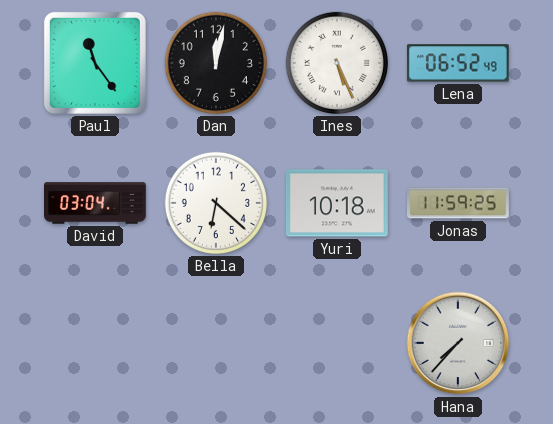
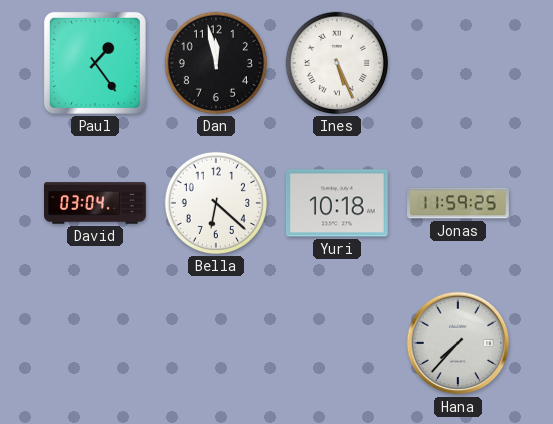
Paul: 11:24 -> 1:24 (95, 63)
Dan: 12:02 -> 11:58 (216, 63)
Lena: 06:52 -> none (458, 63)
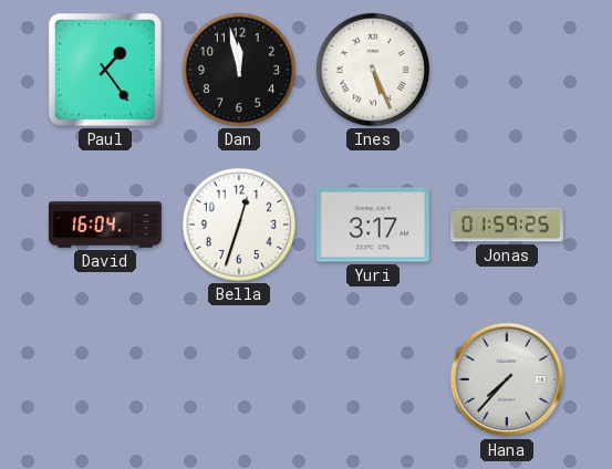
David: 03:04 -> 16:04 (106, 225)
Bella: 6:22 -> 12:33 (239, 225)
Yuri: 10:18 -> 3:17 (373, 225)
Jonas: 11:59 -> 01:59 (508, 225)
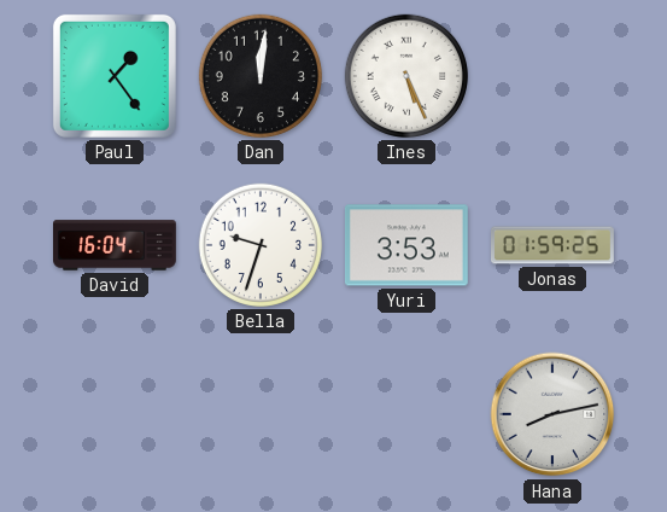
Dan: 11:58 -> 12:01 (261, 76)
Bella: 12:33 -> 9:33 (261, 245)
Yuri: 3:17 -> 3:53 (406, 245)
Hana: 7:37 -> 8:13 (552, 414)
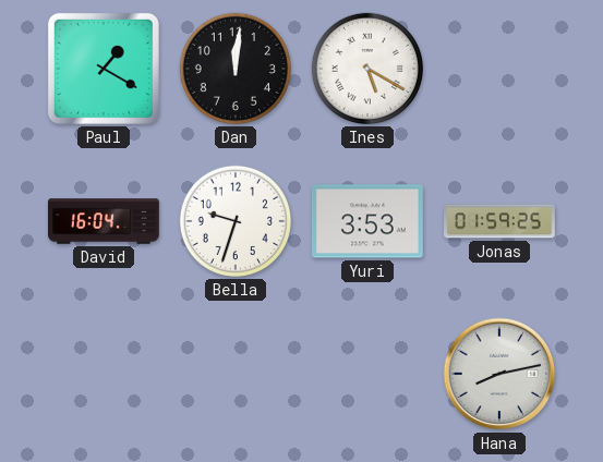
Paul: 1:24 -> 1:20 (104, 69)
Ines: 5:26 -> 5:20 (367, 69)
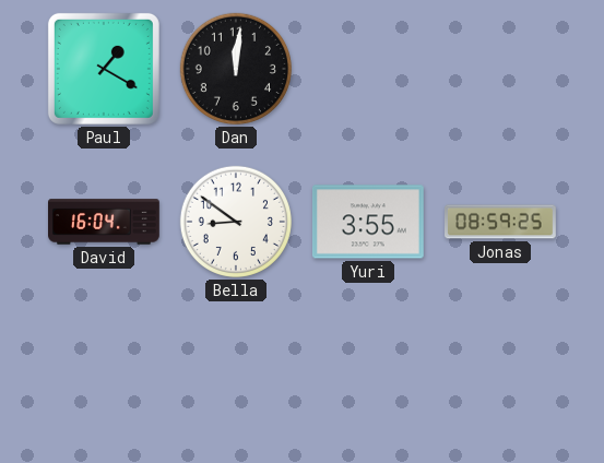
Ines: 5:20 -> none (367, 69)
Bella: 9:33 -> 8:51 (236, 222)
Yuri: 3:53 -> 3:55 (368, 222)
Jonas: 01:59 -> 08:59 (501, 222)
Hana: 8:13 -> none (499, 374)
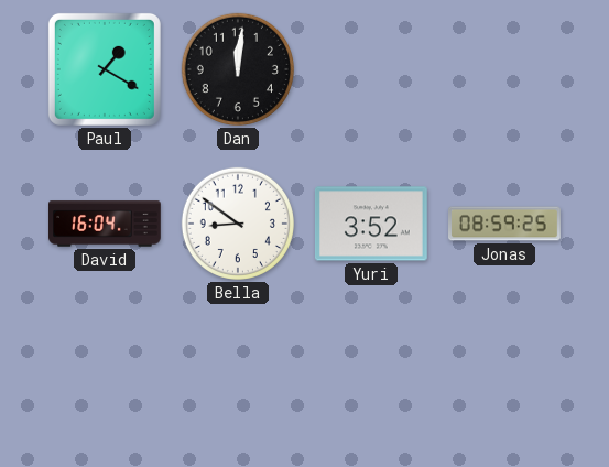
Yuri: 3:55 -> 3:52 (371, 224)
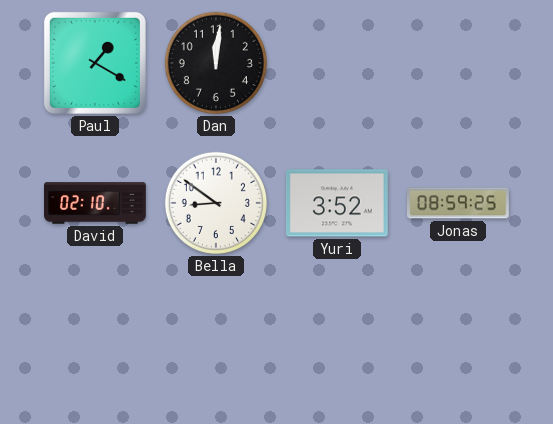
David: 16:04 -> 02:10 (96, 203)
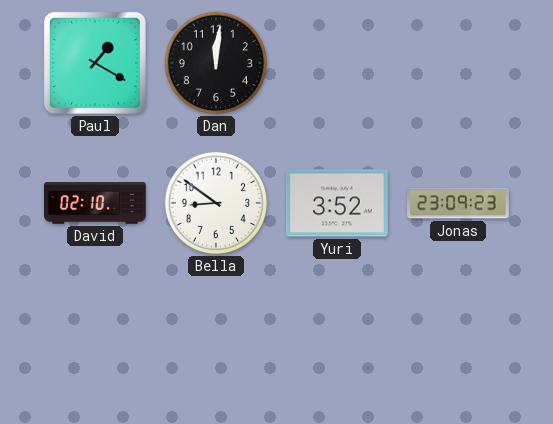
Jonas: 08:59 -> 23:09 (459, 203)
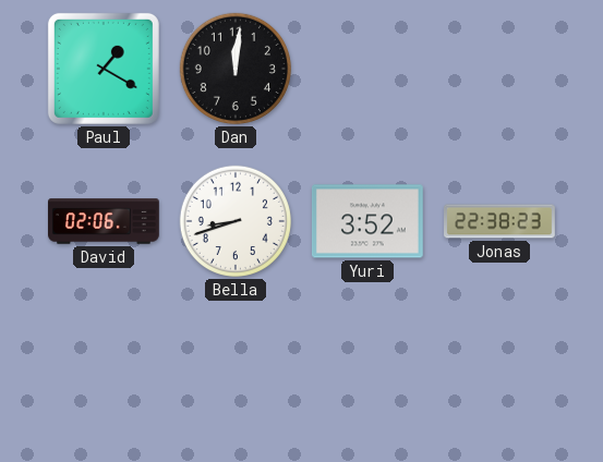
David: 02:10 -> 02:06 (105, 221)
Bella: 8:51 -> 8:42 (236, 221)
Jonas: 23:09 -> 22:38 (501, 221)
